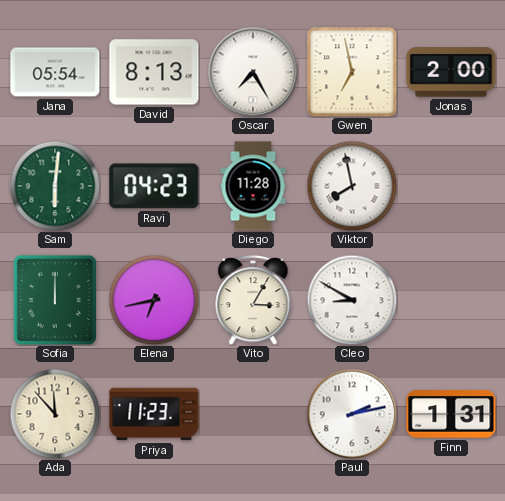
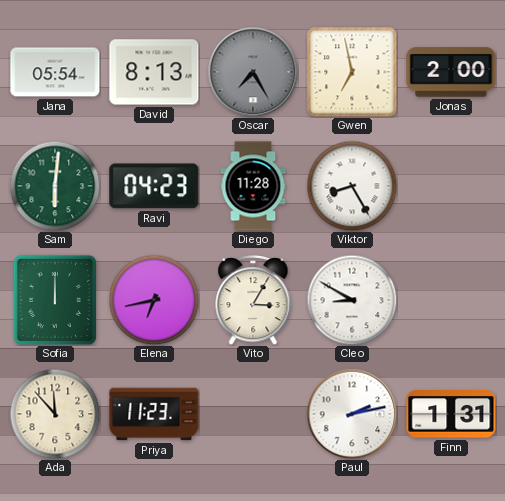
Oscar dial: white -> grey (253, 72)
Viktor: 7:58 -> 8:25 (352, 186)
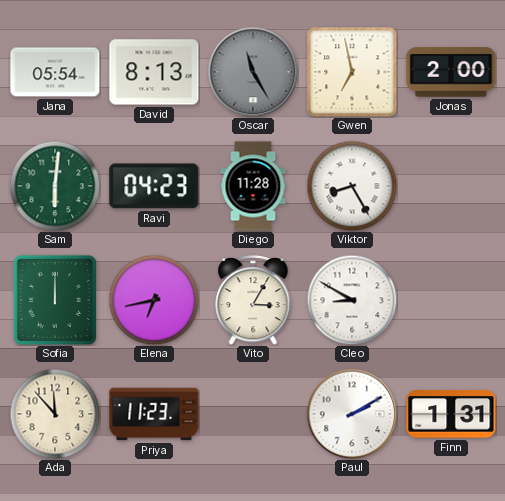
Oscar: 7:25 -> 11:25 (253, 72)
Paul: 2:13 -> 2:10 (352, 414)
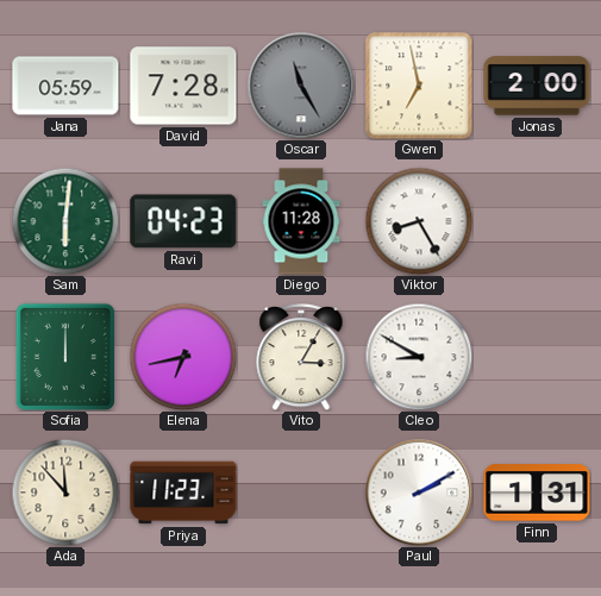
Jana: 05:54 -> 05:59 (65, 86)
David: 8:13 -> 7:28 (183, 86)
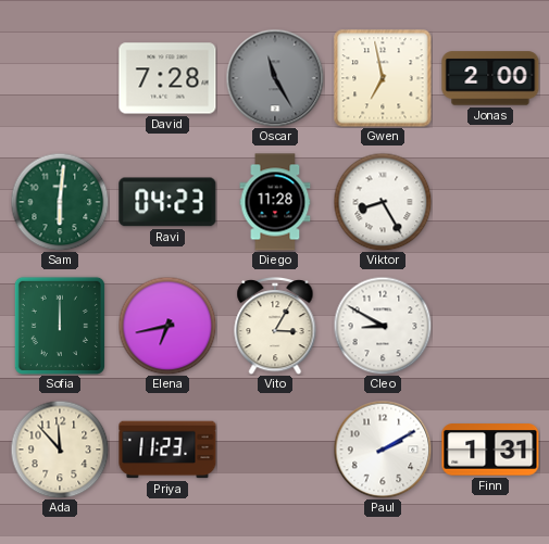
Jana: 05:59 -> none (65, 86)
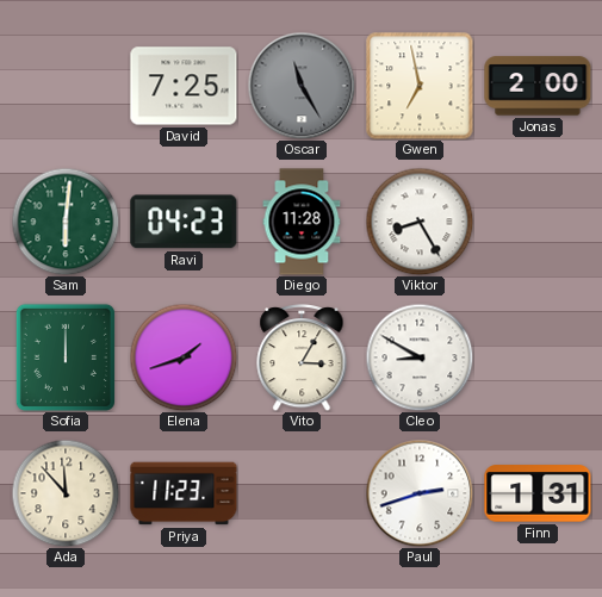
David: 7:28 -> 7:25 (184, 86)
Elena: 6:43 -> 1:42 (184, 357)
Paul: 2:10 -> 2:42 (420, 493)
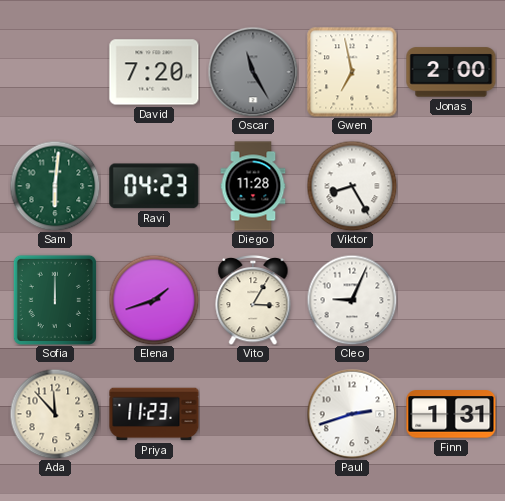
David: 7:25 -> 7:20 (154, 72)
Cleo: 8:50 -> 9:04 (352, 300)
